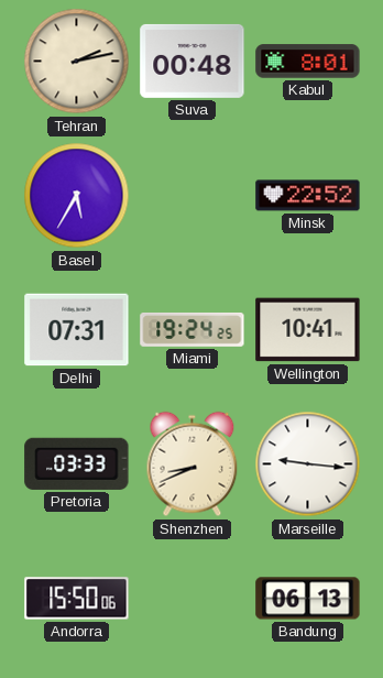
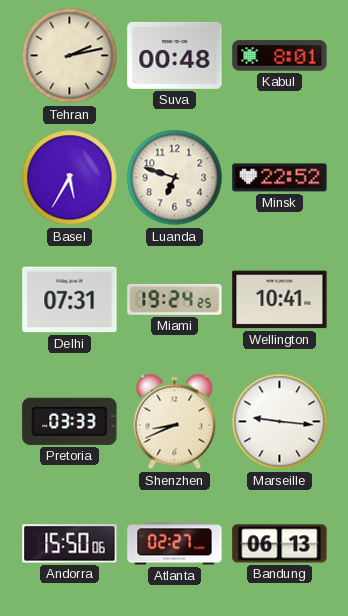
Luanda: none -> 6:48 (175, 178)
Atlanta: none -> 02:27 (175, 544)
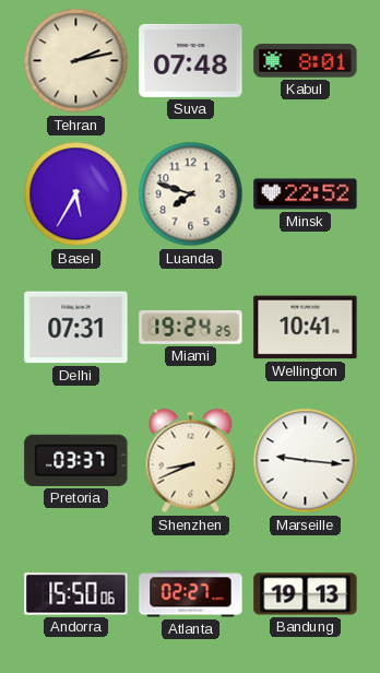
Suva: 00:48 -> 07:48 (191, 60)
Luanda: 6:48 -> 7:48 (191, 194)
Pretoria: 03:33 -> 03:37 (76, 460)
Bandung: 06:13 -> 19:13 (306, 594)
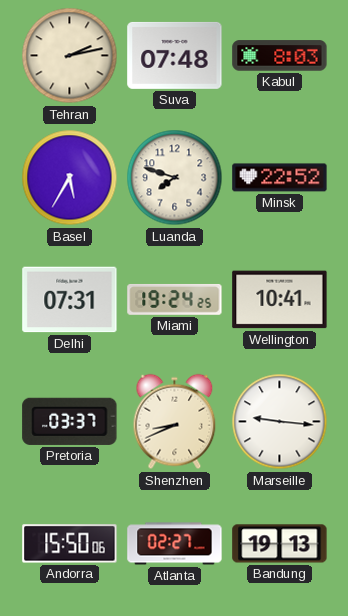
Kabul: 8:01 -> 8:03 (280, 56)
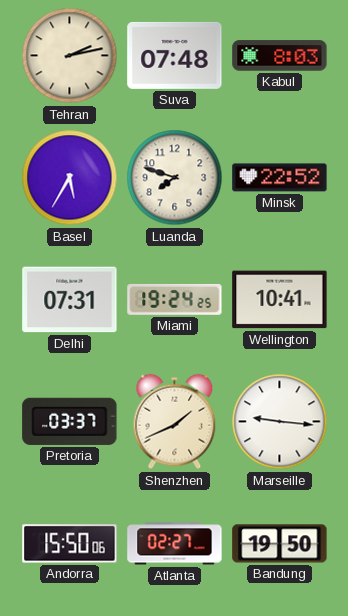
Shenzhen: 8:41 -> 1:41 (175, 422)
Bandung: 19:13 -> 19:50 (280, 544)
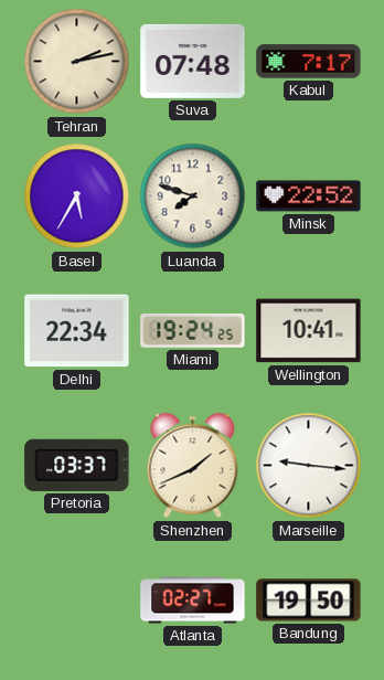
Kabul: 8:03 -> 7:17 (309, 62)
Delhi: 07:31 -> 22:34 (77, 331)
Andorra: 15:50 -> none (70, 544)
